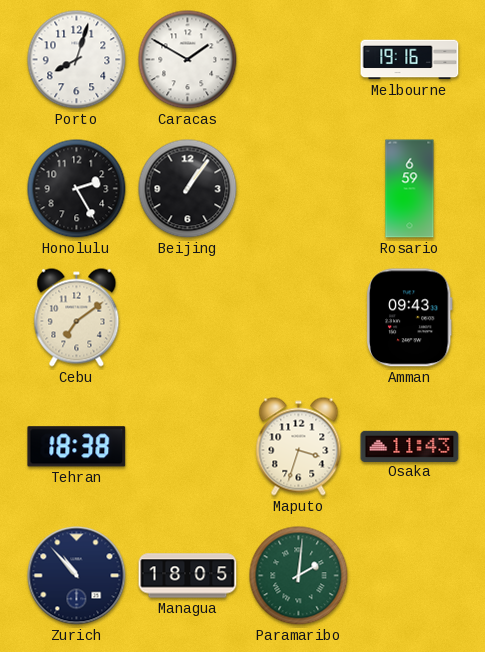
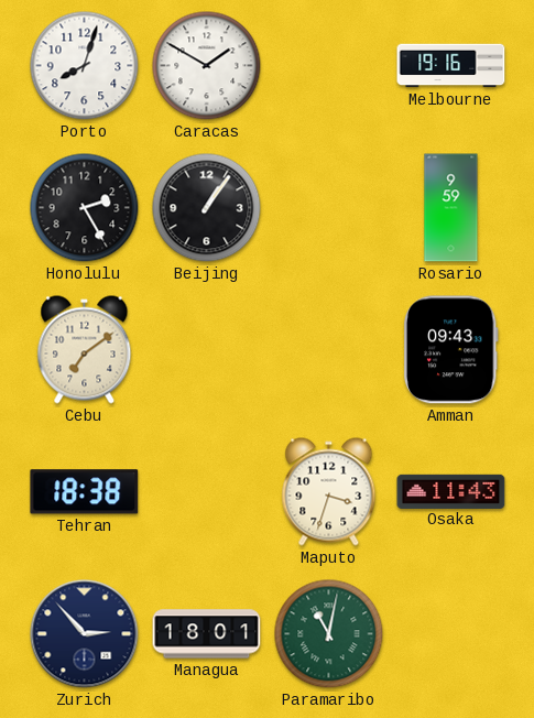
Rosario: 6:59 -> 9:59 (451, 208)
Zurich: 10:53 -> 2:53 (85, 634)
Managua: 18:05 -> 18:01 (207, 634)
Paramaribo: 2:01 -> 11:02 (329, 634)
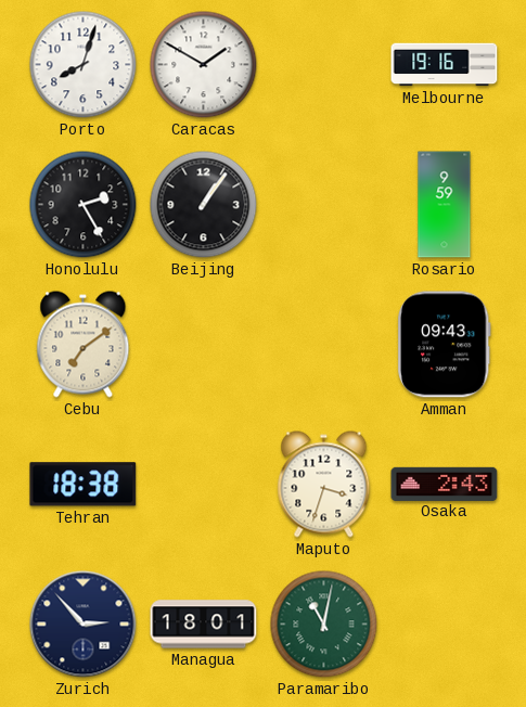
Osaka: 11:43 -> 2:43 (445, 484)
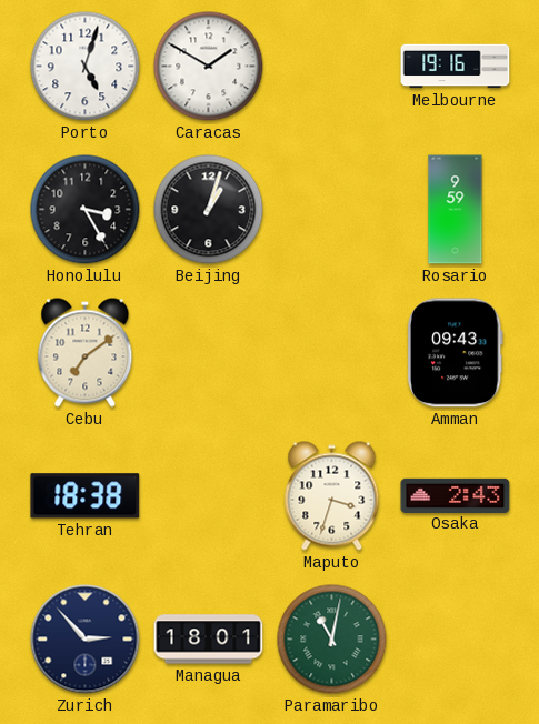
Porto: 8:03 -> 5:03 (86, 67)
Honolulu: 2:25 -> 3:25 (86, 210)
Beijing: 1:06 -> 1:03 (209, 210)
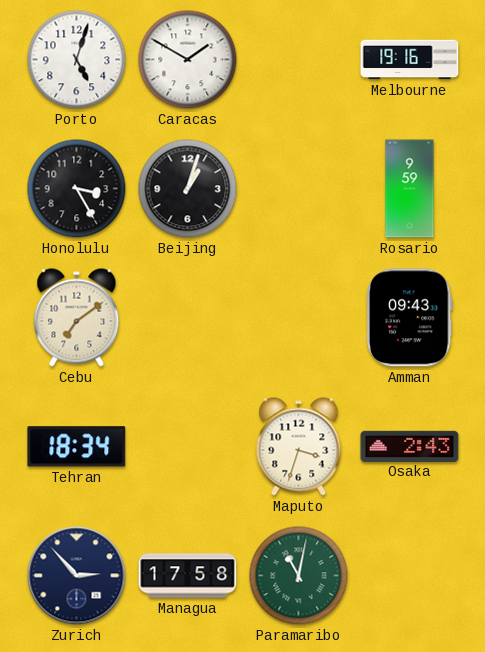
Tehran: 18:38 -> 18:34 (77, 447)
Managua: 18:01 -> 17:58 (188, 576)
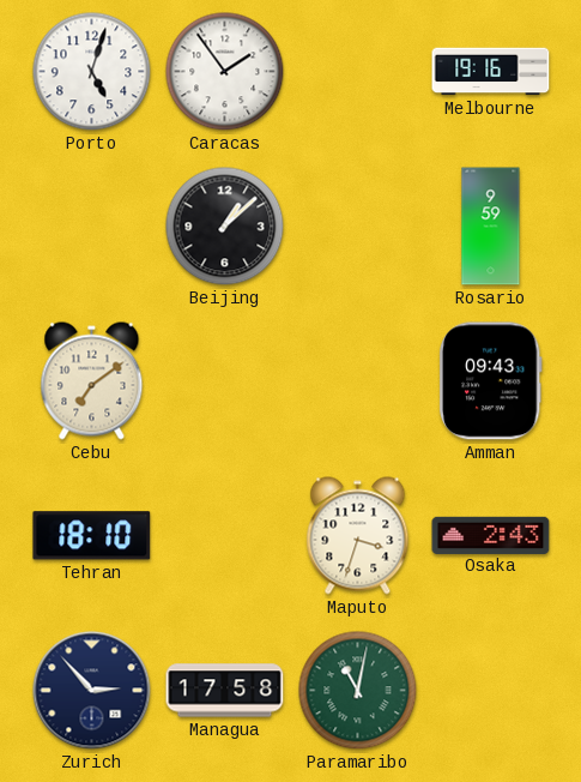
Caracas: 1:50 -> 1:54 (225, 72)
Honolulu: 3:25 -> none (77, 189)
Beijing: 1:03 -> 1:08 (225, 227)
Tehran: 18:34 -> 18:10 (92, 536)
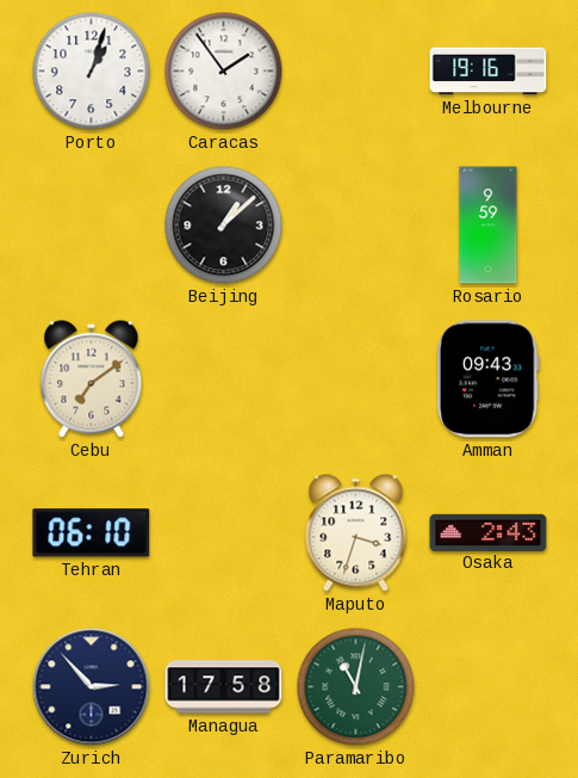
Porto: 5:03 -> 1:03 (92, 72)
Tehran: 18:10 -> 06:10 (92, 533)
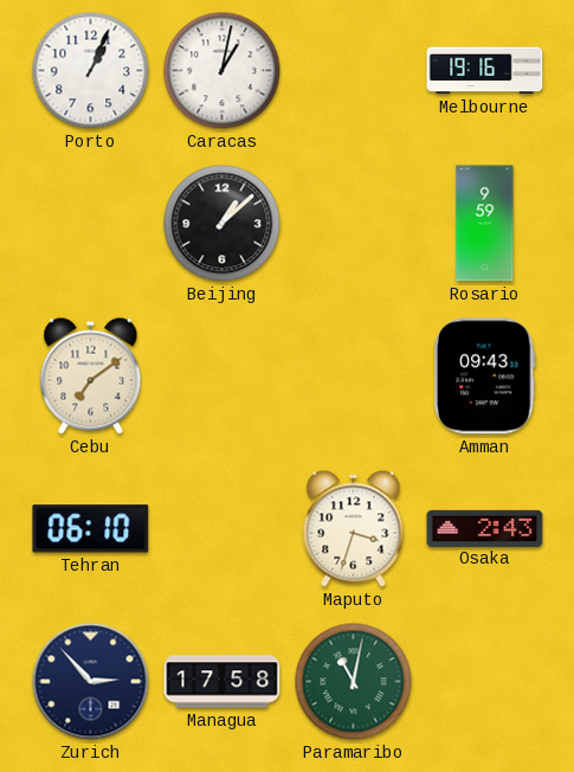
Porto: 1:03 -> 1:04 (91, 71)
Caracas: 1:54 -> 1:02 (222, 71)
